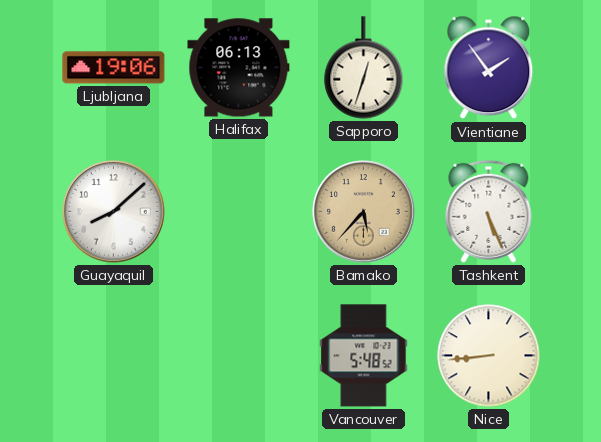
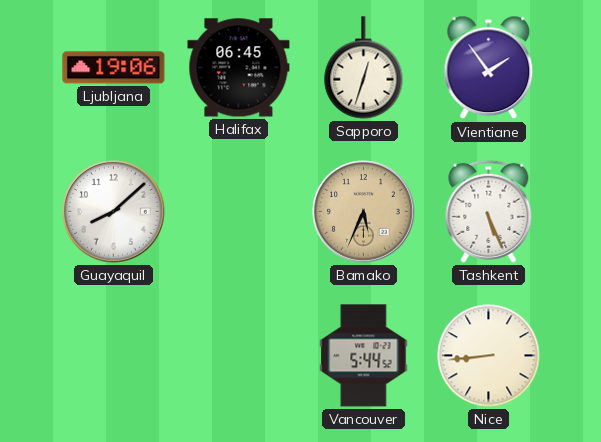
Halifax: 06:13 -> 06:45 (239, 68)
Bamako: 5:37 -> 5:34 (364, 212)
Vancouver: 5:48 -> 5:44 (364, 356)
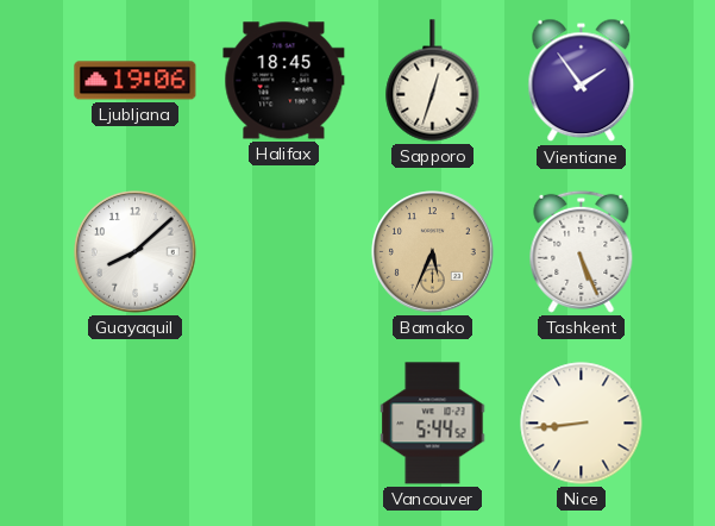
Halifax: 06:45 -> 18:45 (284, 81)
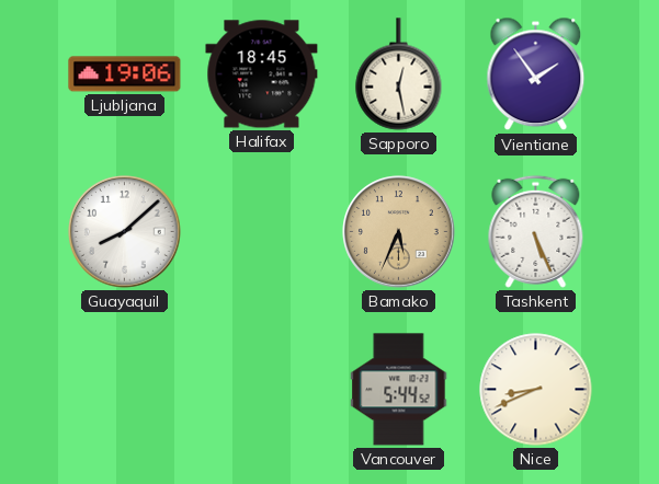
Sapporo: 12:33 -> 12:28 (399, 74)
Nice: 8:44 -> 8:41 (536, 390)
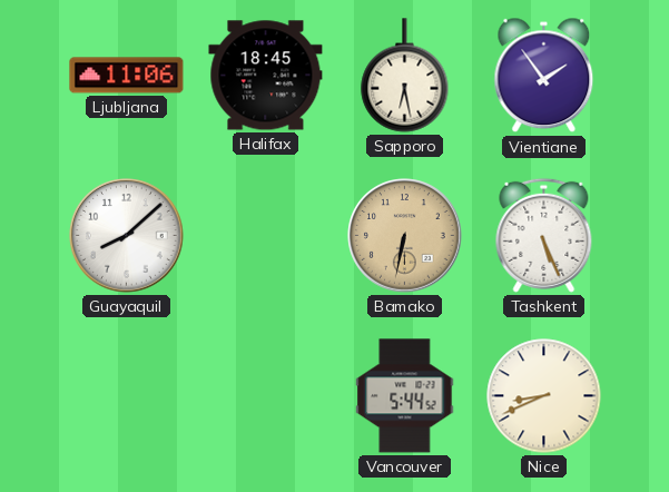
Ljubljana: 19:06 -> 11:06 (127, 76)
Sapporo: 12:28 -> 6:28 (405, 76)
Bamako: 5:34 -> 6:32 (405, 236)
